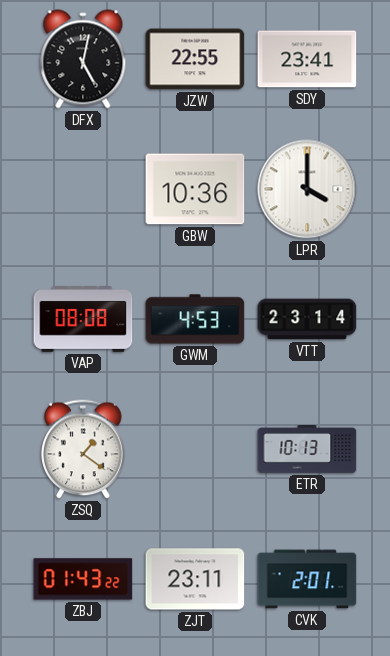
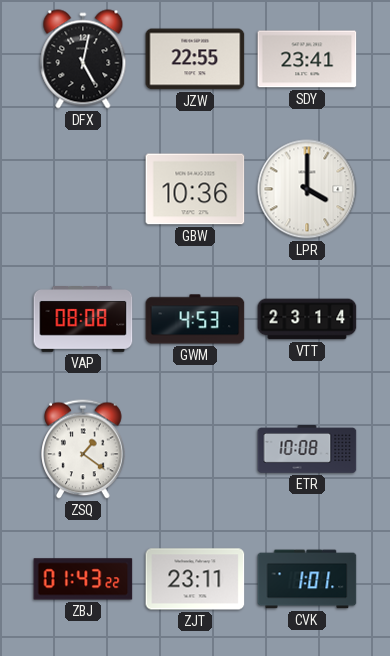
ETR: 10:13 -> 10:08 (307, 450)
CVK: 2:01 -> 1:01 (307, 579)
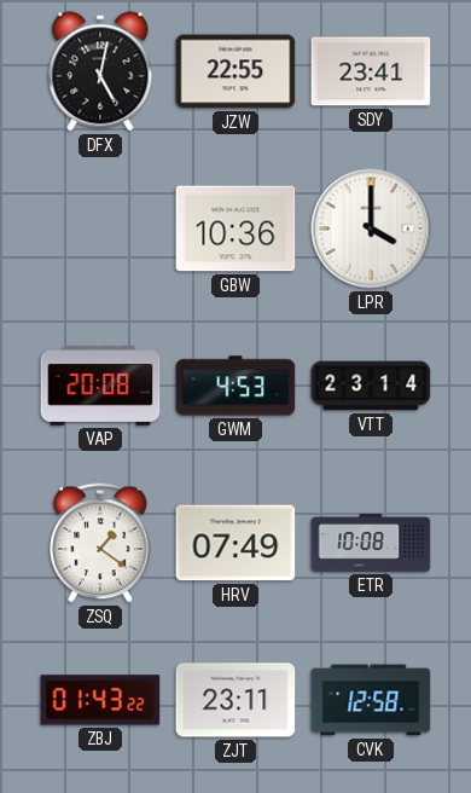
VAP: 08:08 -> 20:08 (100, 387)
HRV: none -> 07:49 (235, 543)
CVK: 1:01 -> 12:58 (371, 700)
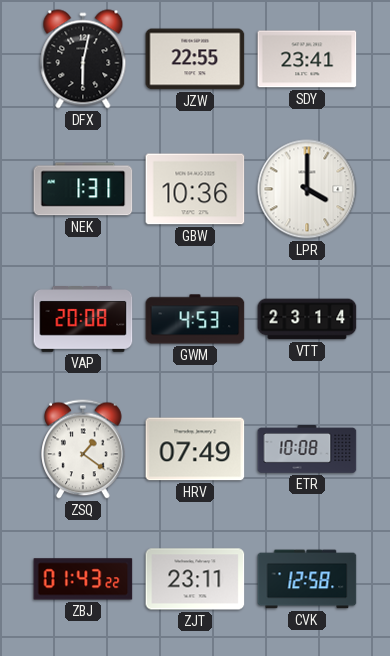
DFX: 5:02 -> 6:02 (83, 59)
NEK: none -> 1:31 (83, 189)
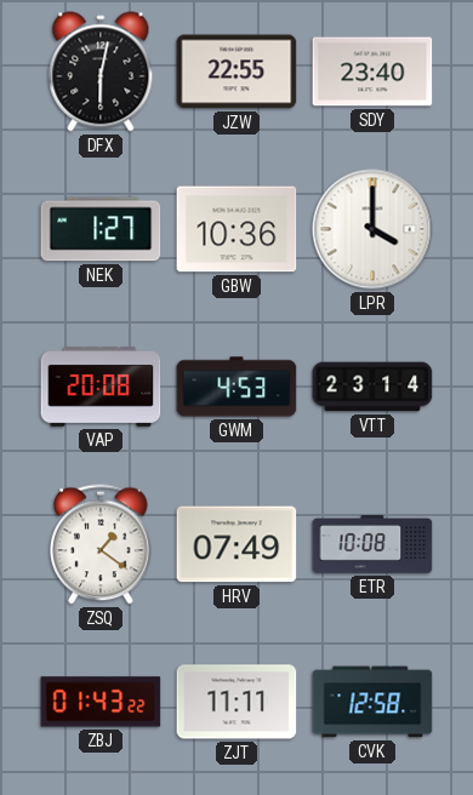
SDY: 23:41 -> 23:40 (372, 72)
NEK: 1:31 -> 1:27 (101, 229)
ZJT: 23:11 -> 11:11 (236, 702)
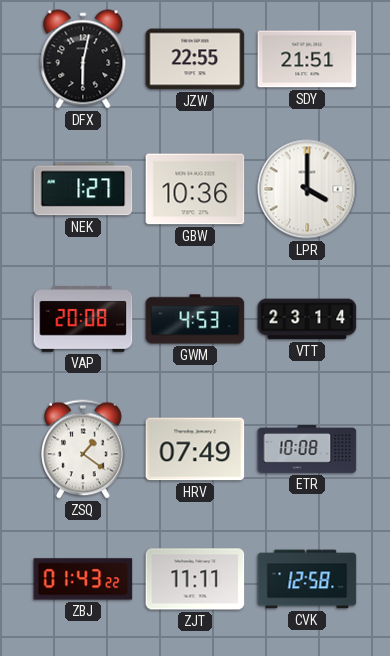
SDY: 23:40 -> 21:51 (307, 59)
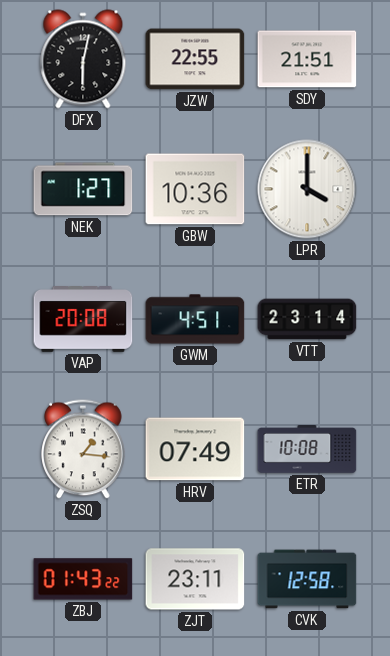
GWM: 4:53 -> 4:51 (195, 319)
ZSQ: 1:21 -> 1:16 (83, 449)
ZJT: 11:11 -> 23:11 (195, 579)
